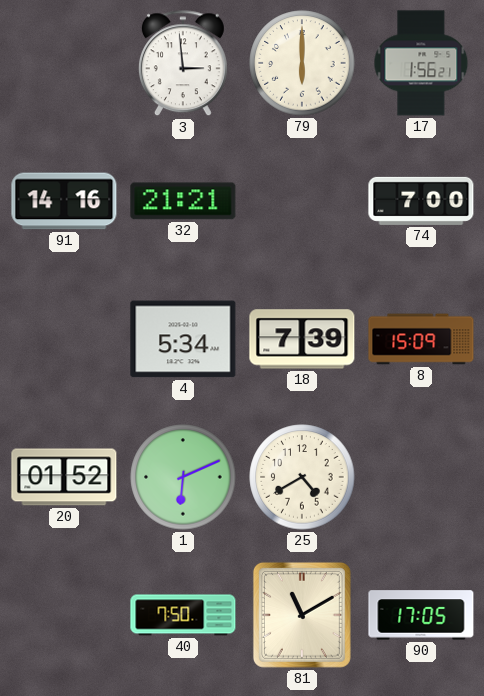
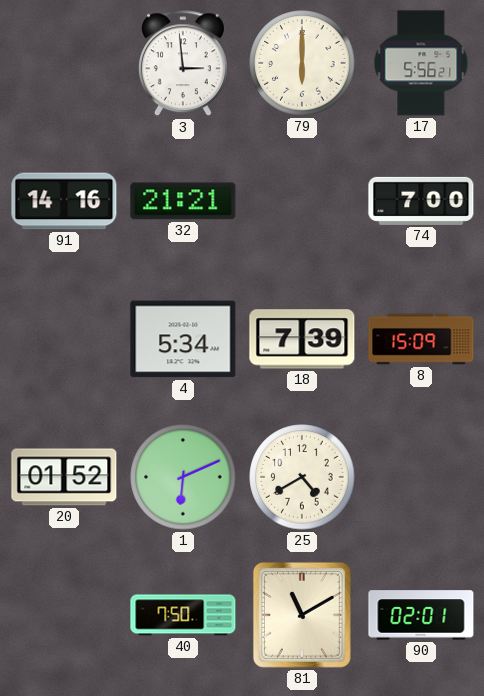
17: 1:56 -> 5:56 (421, 63)
90: 17:05 -> 02:01 (421, 615)
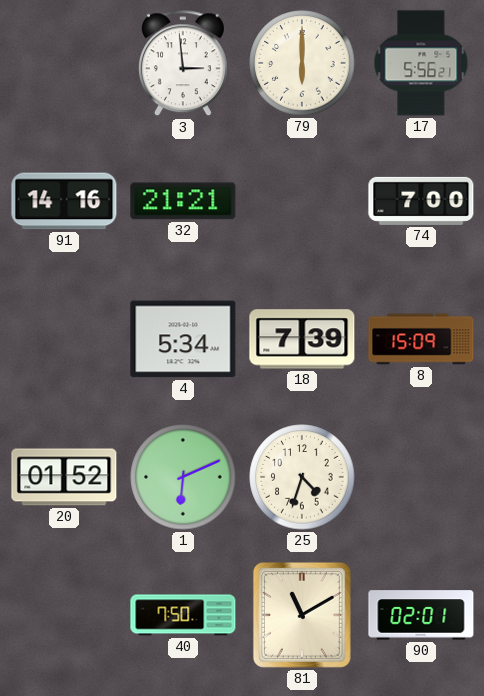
25: 4:40 -> 4:33 (302, 477)
